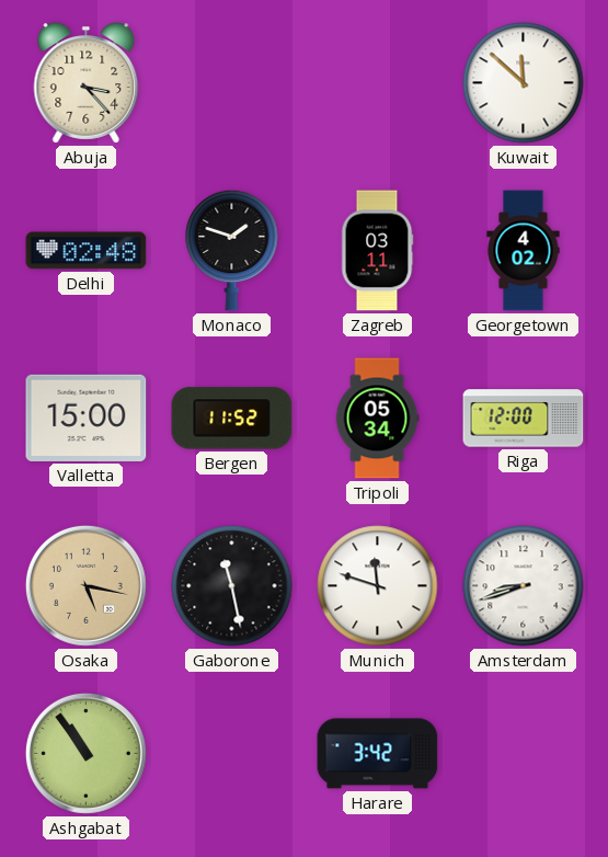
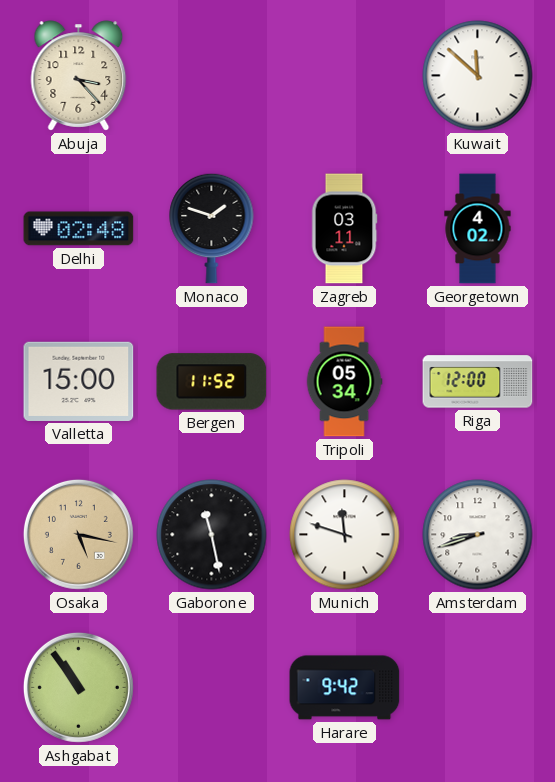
Harare: 3:42 -> 9:42 (345, 688)
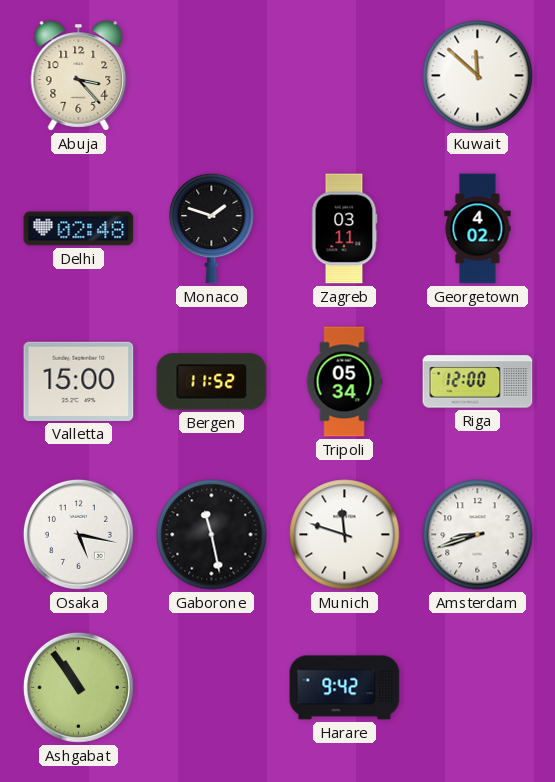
Osaka dial: champagne -> white (78, 534)
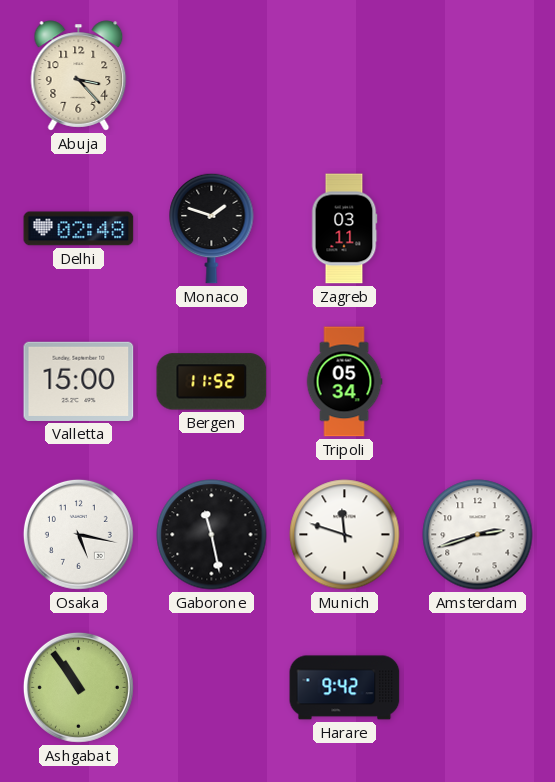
Kuwait: 11:52 -> none (478, 76)
Georgetown: 4:02 -> none (478, 229)
Riga: 12:00 -> none (478, 382)
Amsterdam: 8:42 -> 2:42 (478, 535)
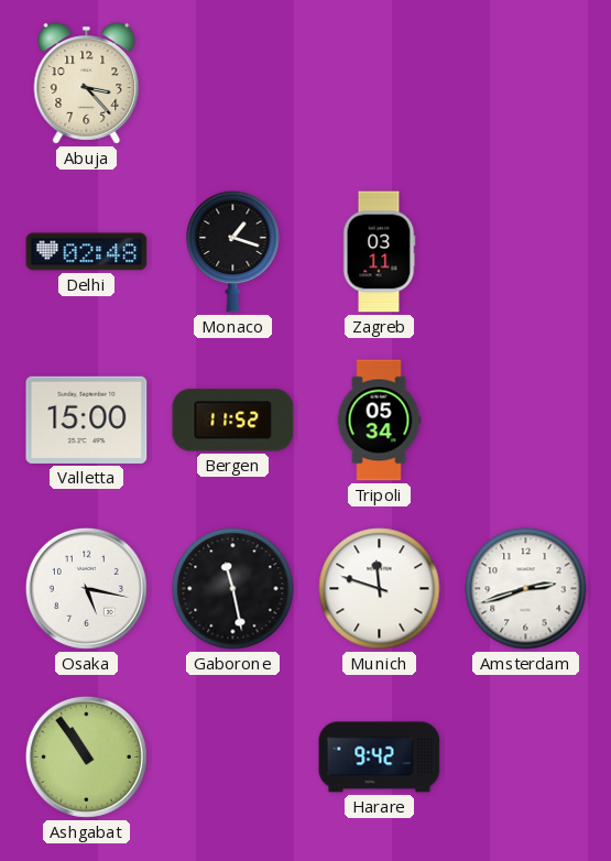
Monaco: 1:48 -> 1:18 (233, 251)
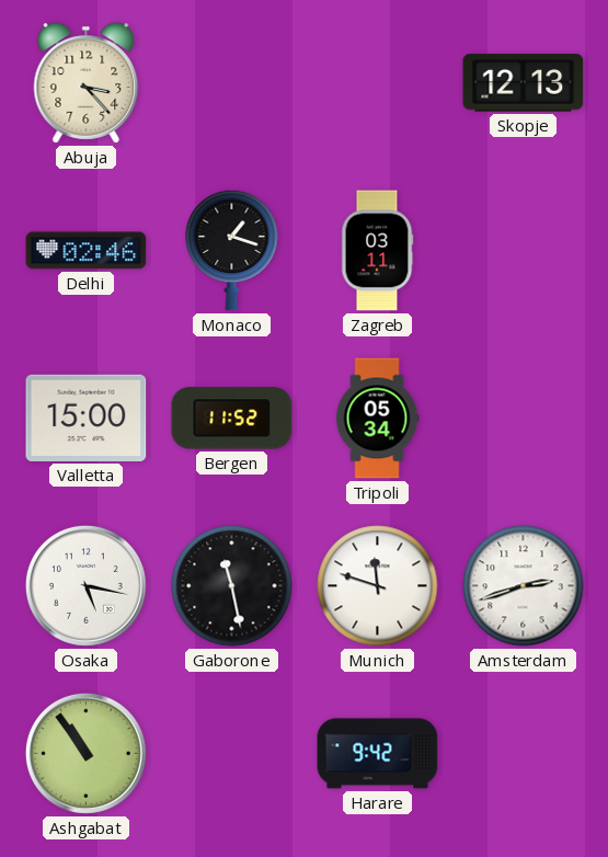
Skopje: none -> 12:13 (524, 83)
Delhi: 02:48 -> 02:46 (87, 251)
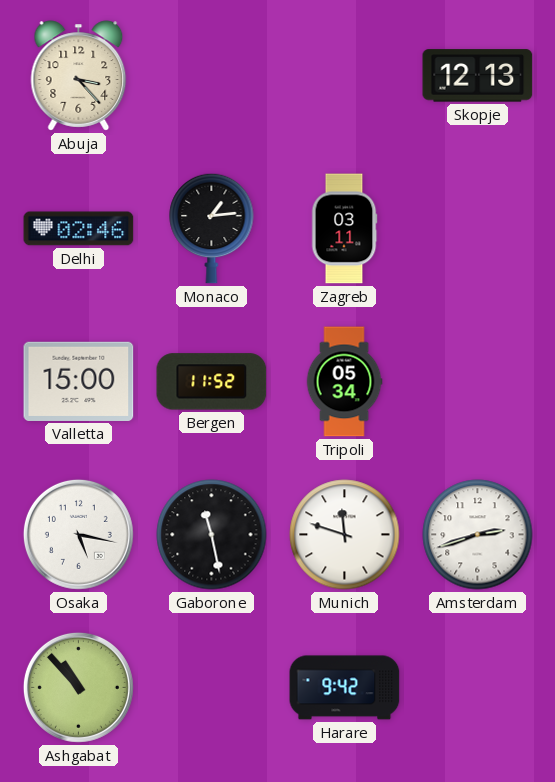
Monaco: 1:18 -> 1:14 (212, 228)
Ashgabat: 10:54 -> 10:53 (78, 687)
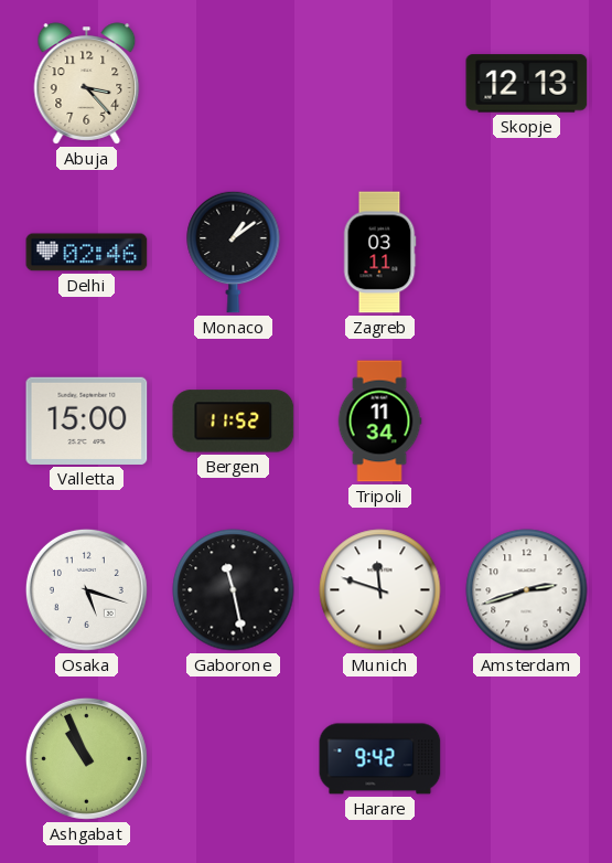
Monaco: 1:14 -> 1:09 (234, 252)
Tripoli: 05:34 -> 11:34 (379, 422)
Osaka: 5:17 -> 5:18 (86, 589)
Ashgabat: 10:53 -> 10:56 (86, 758)
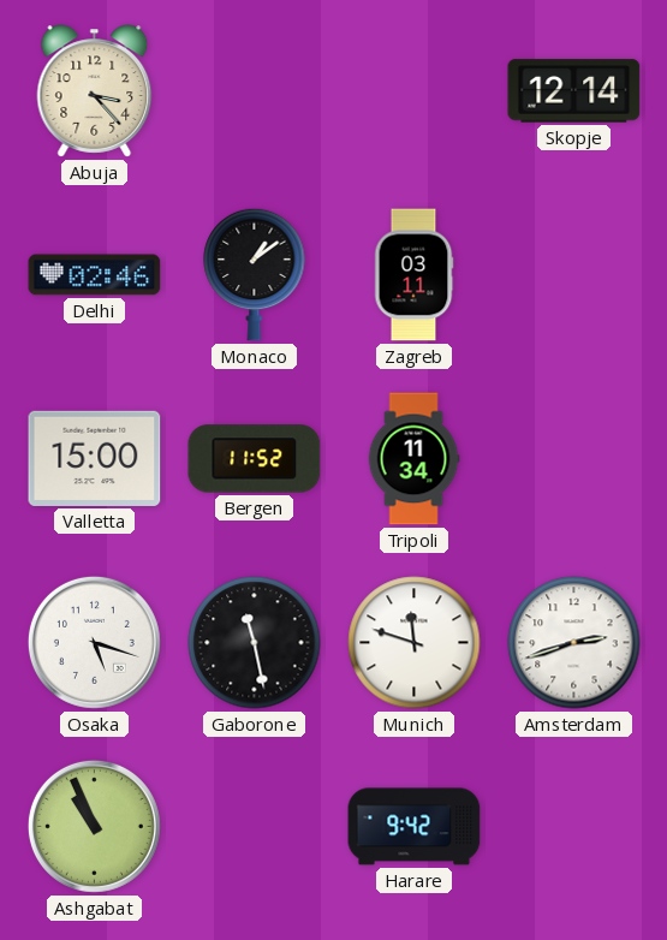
Skopje: 12:13 -> 12:14 (574, 91)
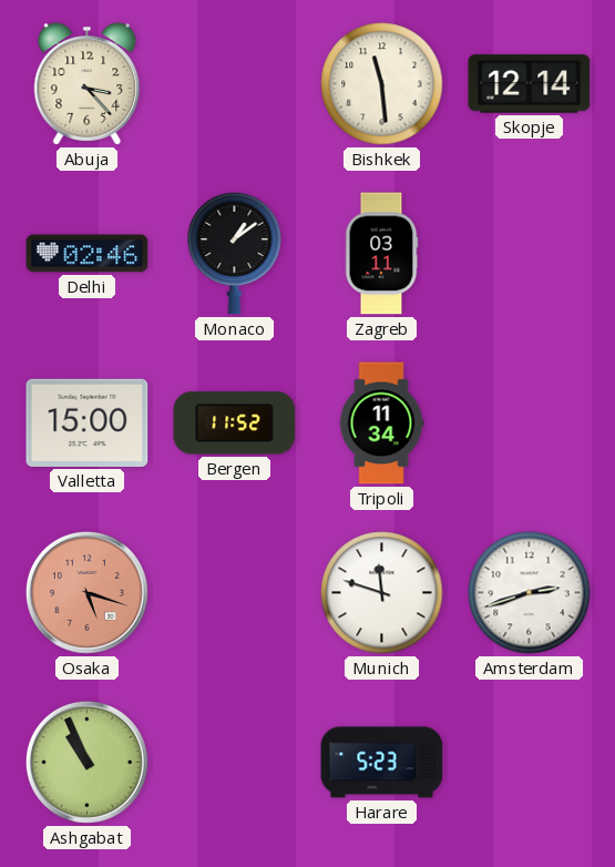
Bishkek: none -> 11:29 (382, 84)
Osaka dial: white -> salmon (86, 592)
Gaborone: 11:28 -> none (255, 643)
Harare: 9:42 -> 5:23 (382, 763)
